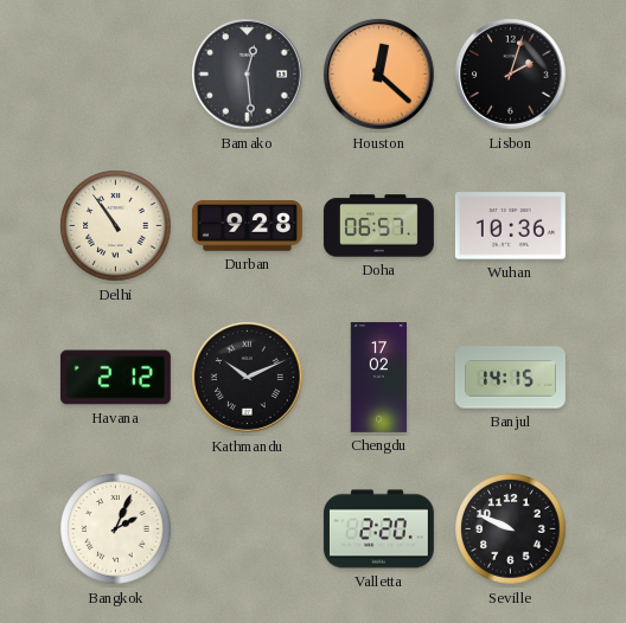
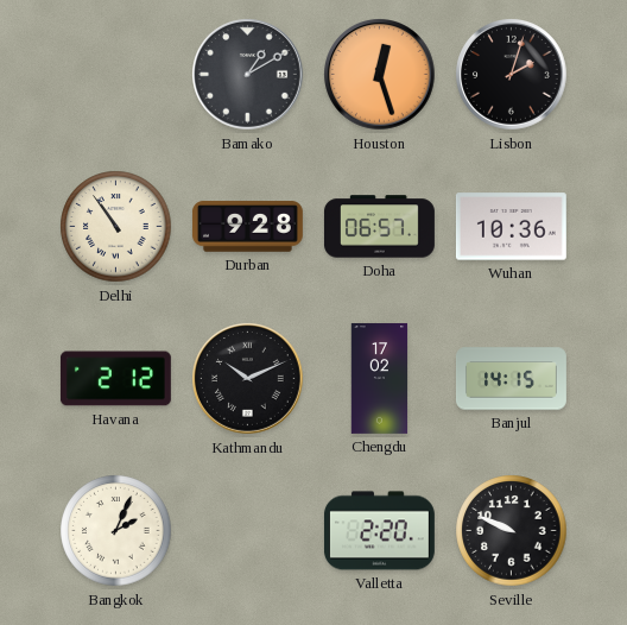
Bamako: 12:29 -> 1:10 (248, 75)
Houston: 12:22 -> 12:27 (380, 75)
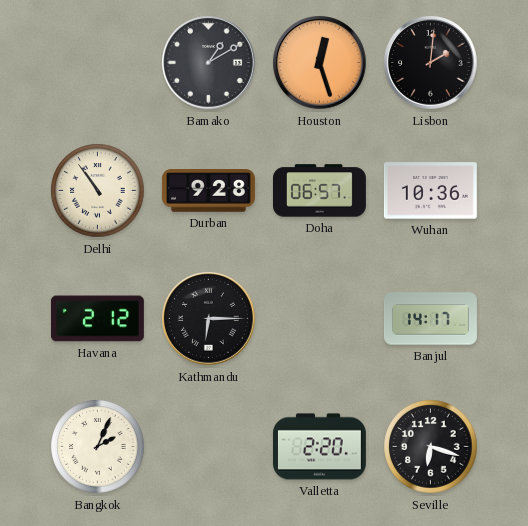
Lisbon: 2:03 -> 2:01 (431, 63)
Kathmandu: 10:11 -> 6:15 (209, 319)
Chengdu: 17:02 -> none (380, 378)
Banjul: 14:15 -> 14:17 (430, 319)
Seville: 9:49 -> 6:18 (431, 447)
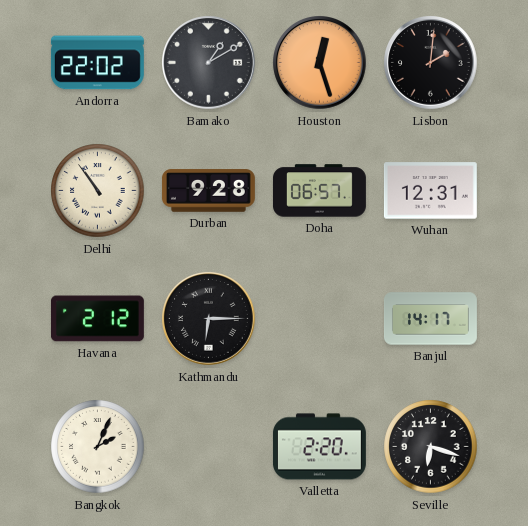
Andorra: none -> 22:02 (97, 63)
Wuhan: 10:36 -> 12:31 (430, 191)
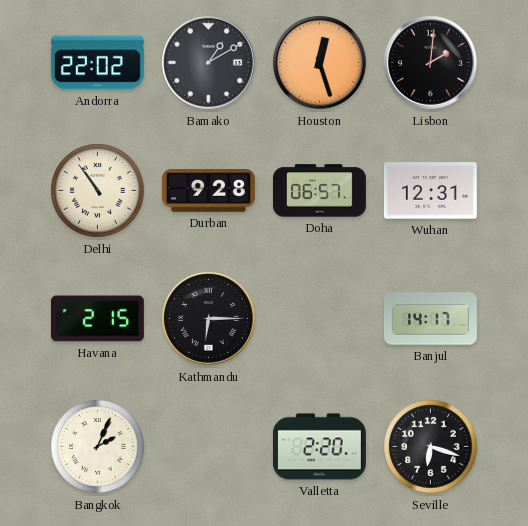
Havana: 2:12 -> 2:15 (97, 319)
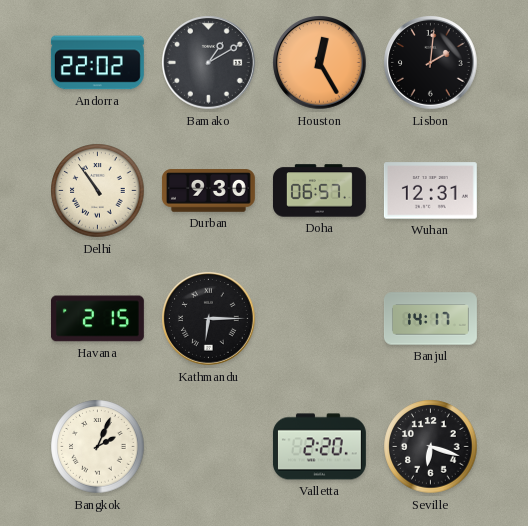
Houston: 12:27 -> 12:25 (320, 63)
Durban: 9:28 -> 9:30 (208, 191)
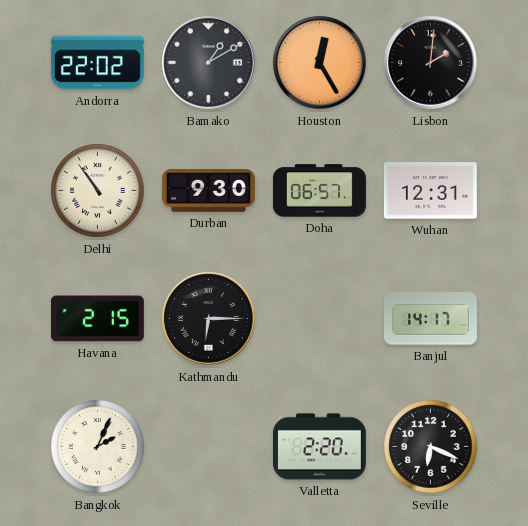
Seville: 6:18 -> 6:19 (431, 447)
